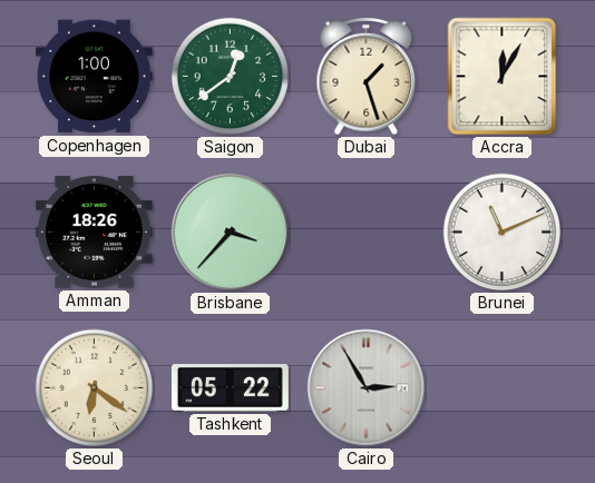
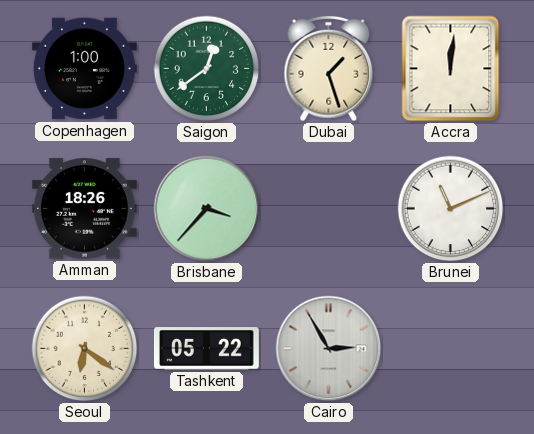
Accra: 12:05 -> 12:01 (451, 69)
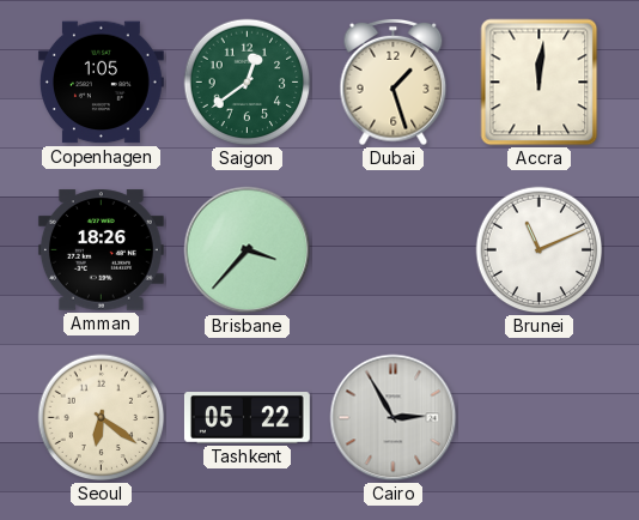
Copenhagen: 1:00 -> 1:05 (101, 83)
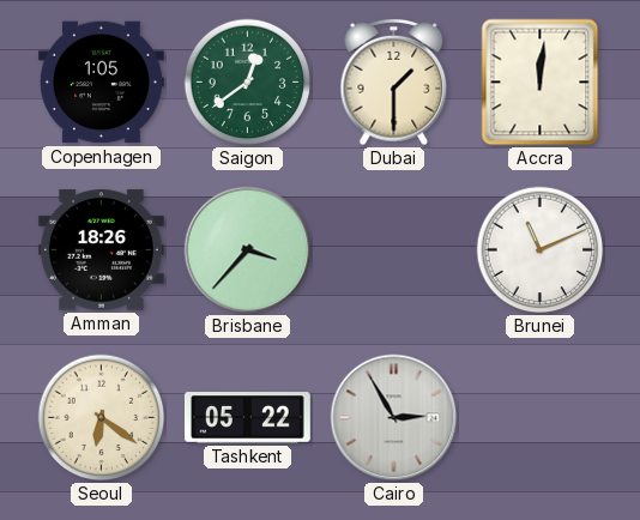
Dubai: 1:27 -> 1:30 (394, 83)
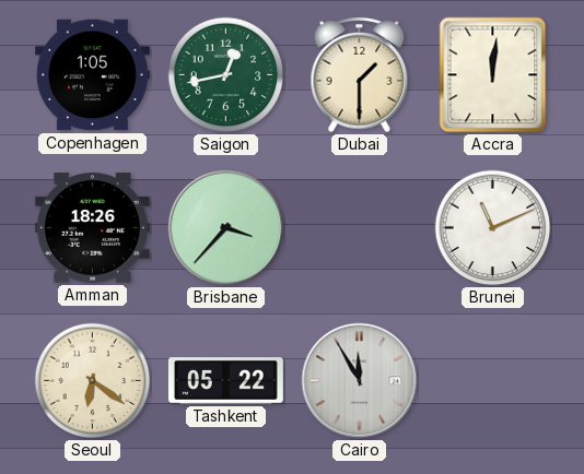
Saigon: 12:39 -> 12:43 (226, 75)
Cairo: 2:55 -> 11:55 (360, 381)
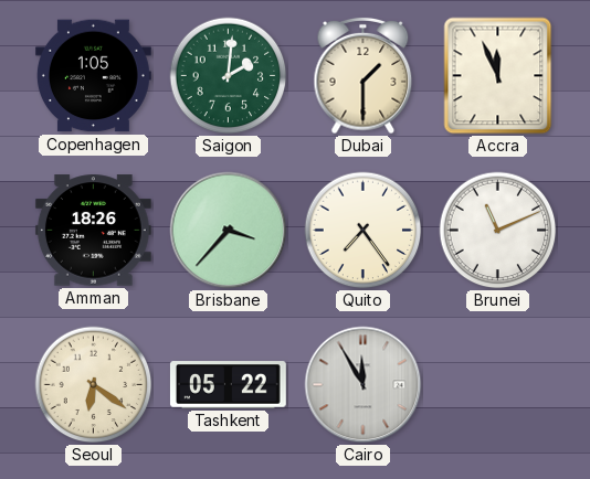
Saigon: 12:43 -> 2:01 (229, 76)
Accra: 12:01 -> 11:56 (498, 76)
Quito: none -> 7:24 (364, 231)
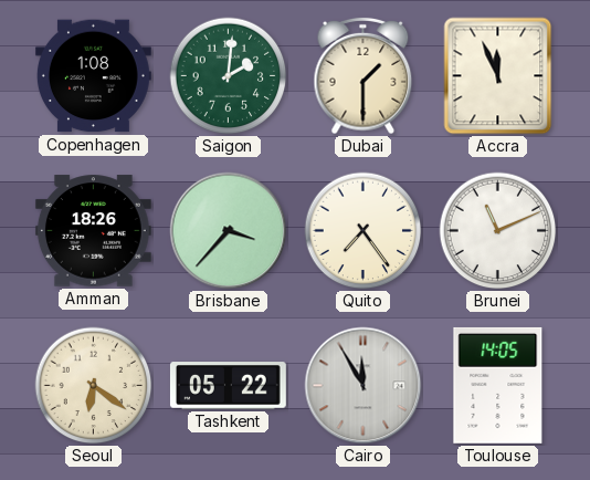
Copenhagen: 1:05 -> 1:08 (93, 76)
Toulouse: none -> 14:05 (498, 385)
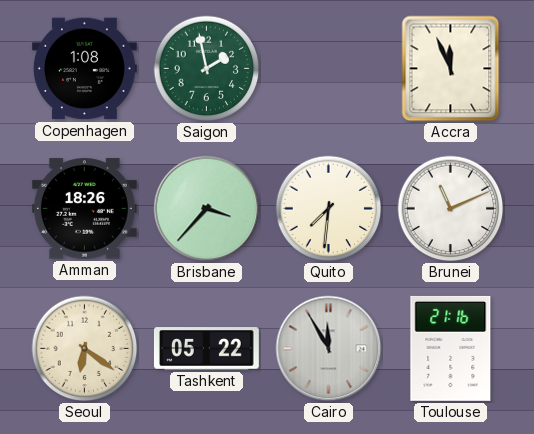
Saigon: 2:01 -> 1:58 (207, 69)
Dubai: 1:30 -> none (364, 76)
Quito: 7:24 -> 7:31 (329, 209)
Toulouse: 14:05 -> 21:16 (451, 348)
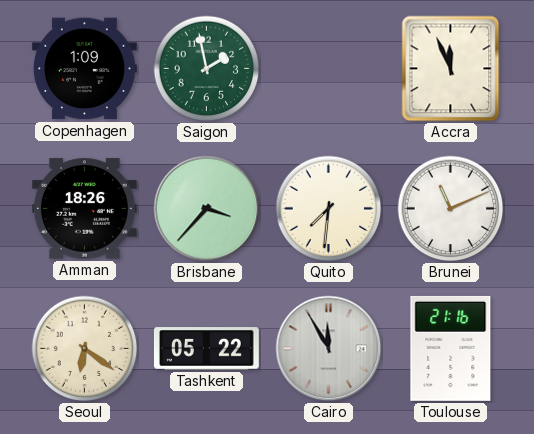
Copenhagen: 1:08 -> 1:09 (84, 69)
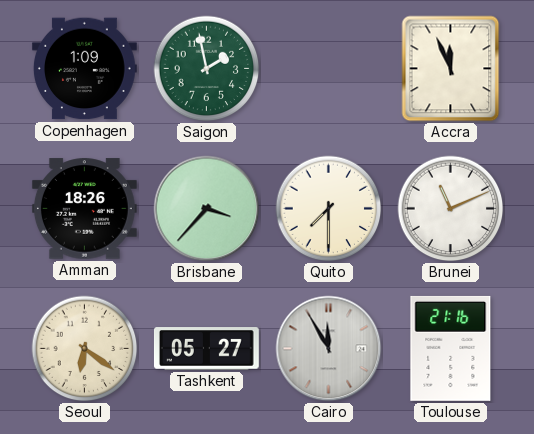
Quito: 7:31 -> 7:30 (329, 209)
Tashkent: 05:22 -> 05:27 (206, 349)
